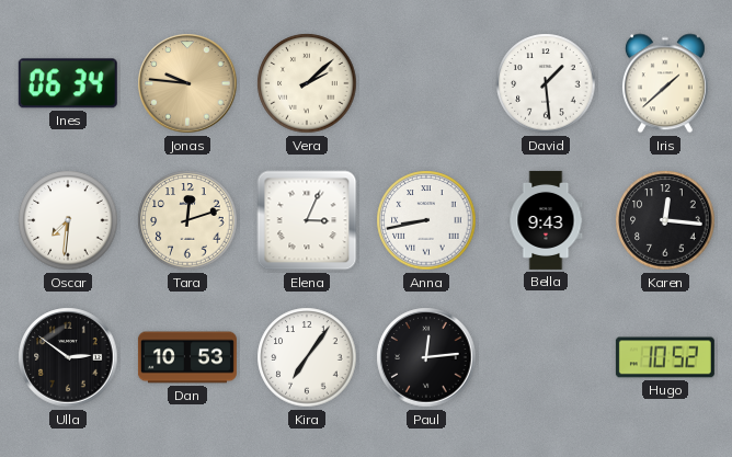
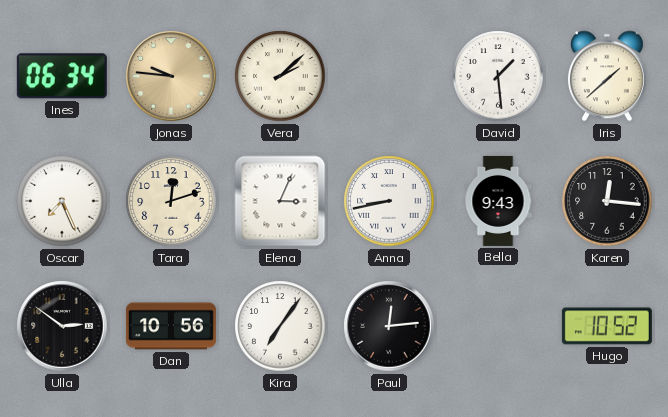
Oscar: 7:31 -> 7:26 (62, 201)
Dan: 10:53 -> 10:56 (171, 326)
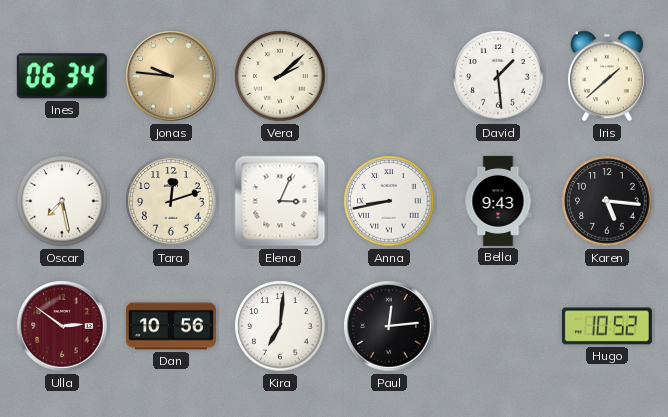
Oscar: 7:26 -> 7:28 (62, 201)
Karen: 12:16 -> 5:16 (607, 201)
Ulla dial: black -> burgundy (62, 326)
Kira: 7:06 -> 7:01 (280, 326)
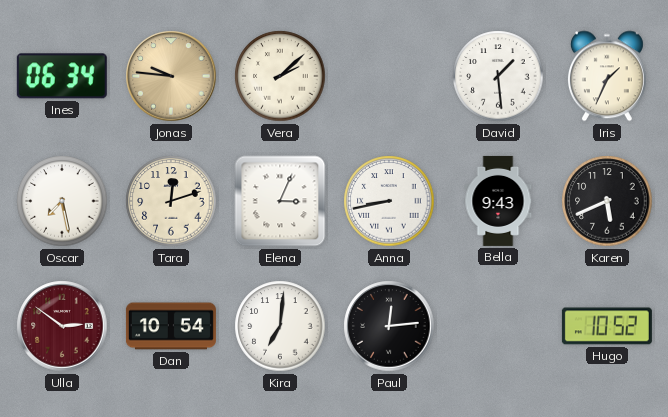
Iris: 1:38 -> 1:34 (607, 76)
Karen: 5:16 -> 5:41 (607, 201)
Dan: 10:56 -> 10:54 (171, 326)
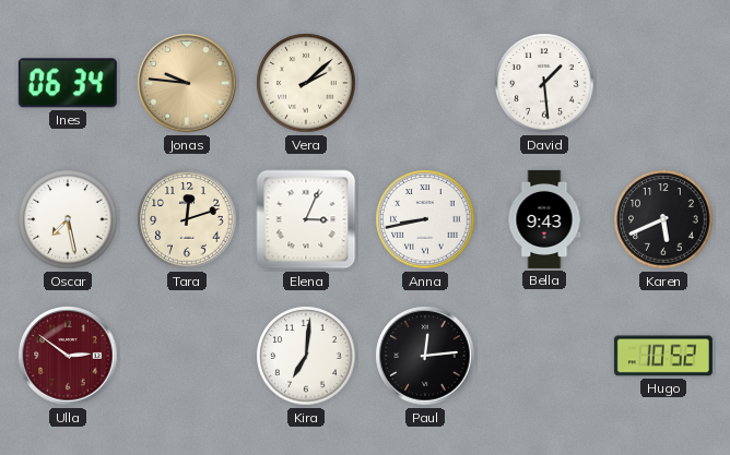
Iris: 1:34 -> none (607, 76)
Dan: 10:54 -> none (171, 326)
